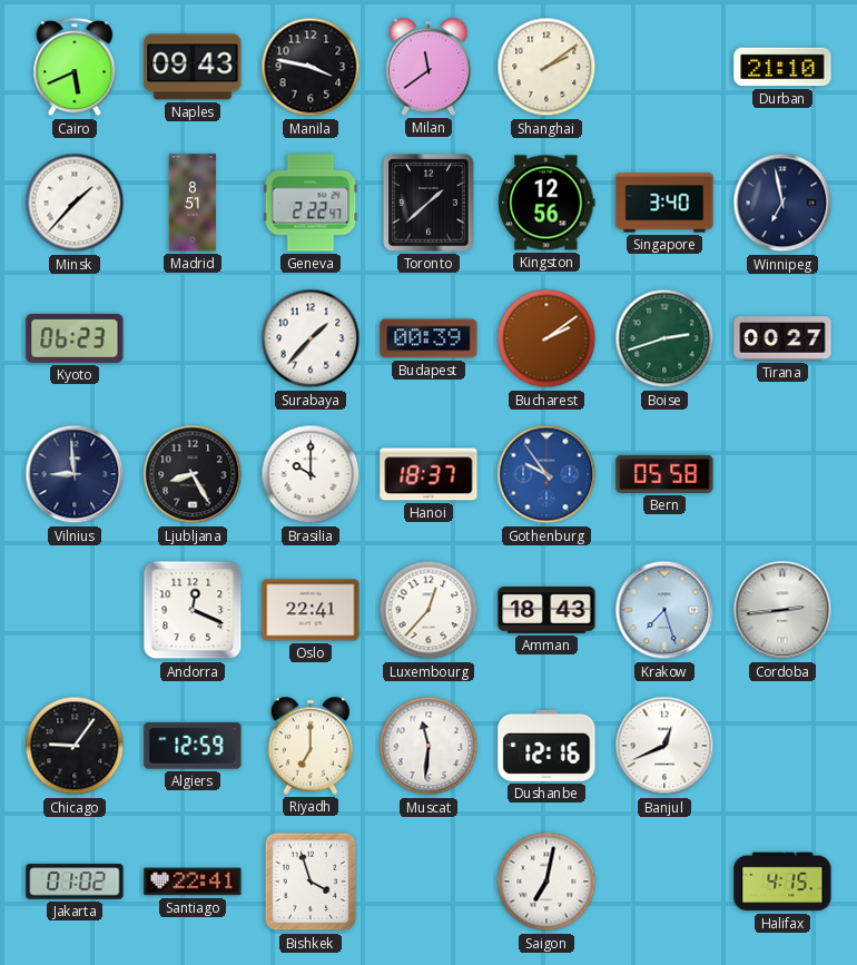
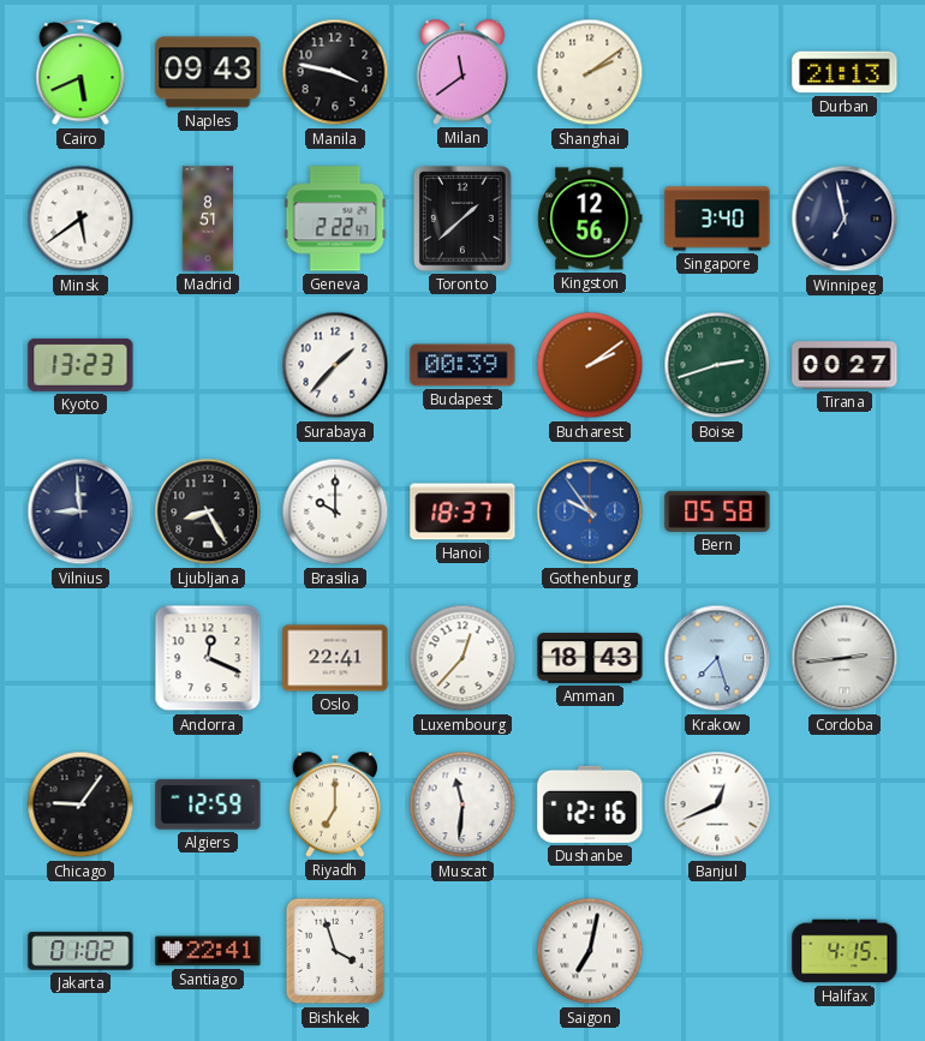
Durban: 21:10 -> 21:13 (845, 72)
Minsk: 1:37 -> 5:39 (80, 219)
Kyoto: 06:23 -> 13:23 (80, 365)
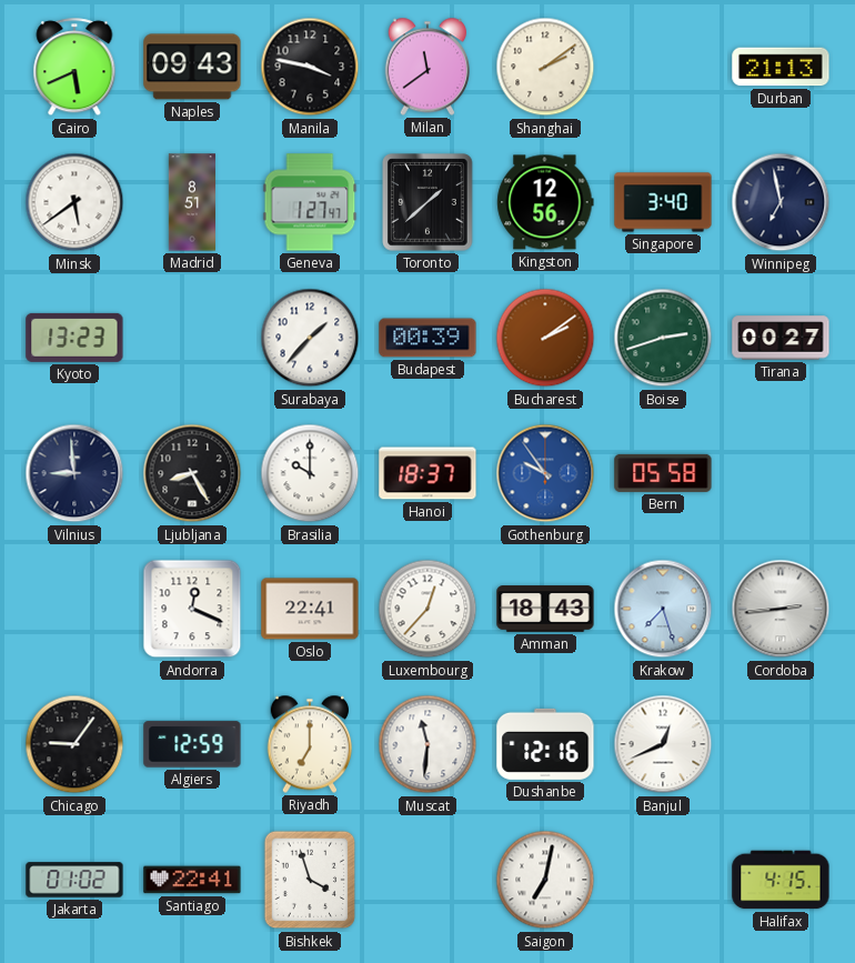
Geneva: 2:22 -> 1:27 (310, 202)
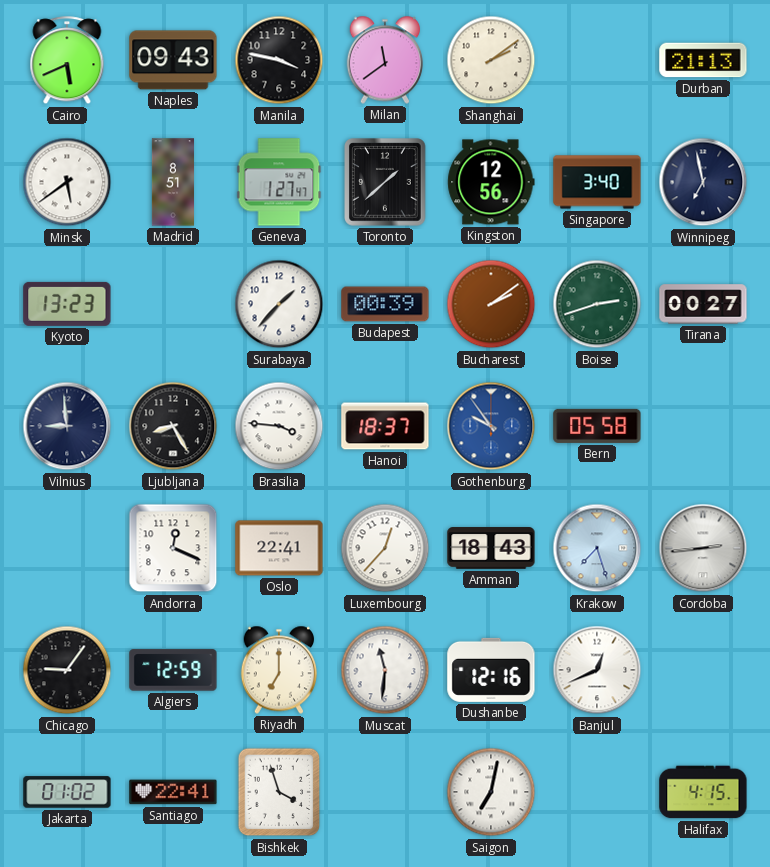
Brasilia: 10:00 -> 3:46 (279, 426)
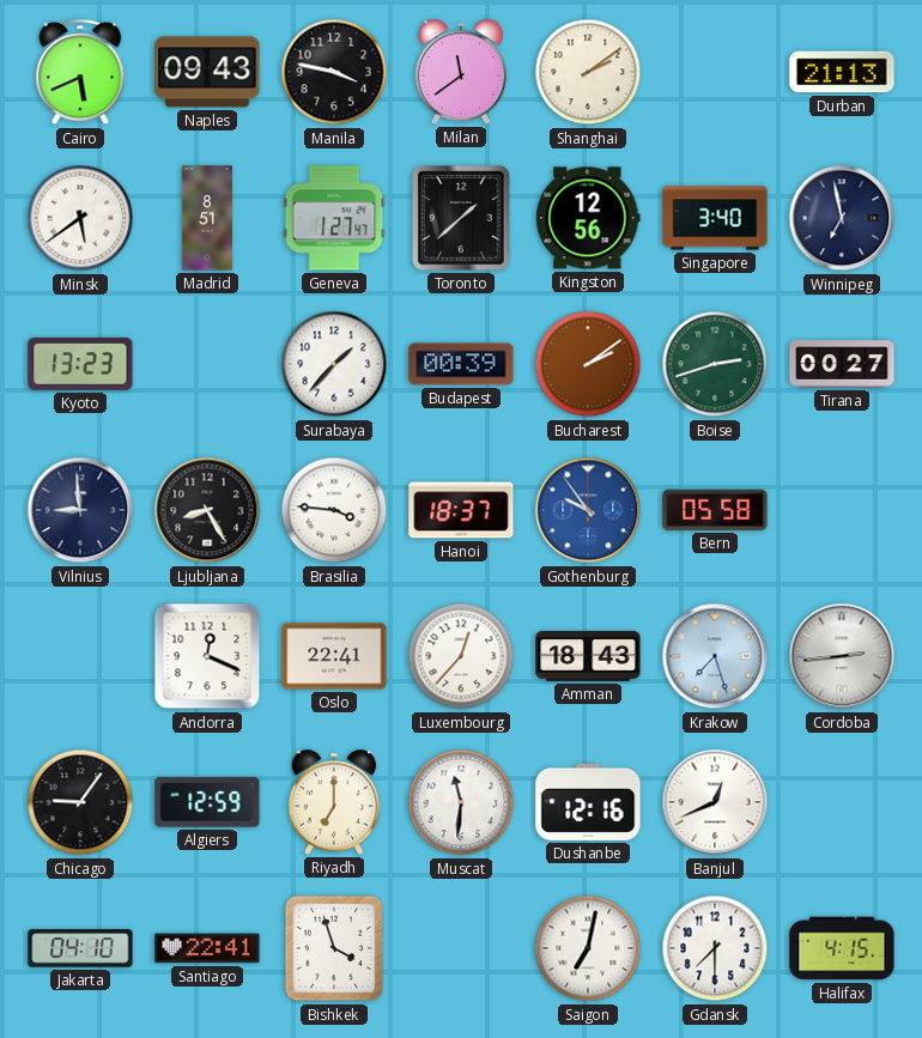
Jakarta: 01:02 -> 04:10 (80, 948)
Gdansk: none -> 7:30 (715, 948)
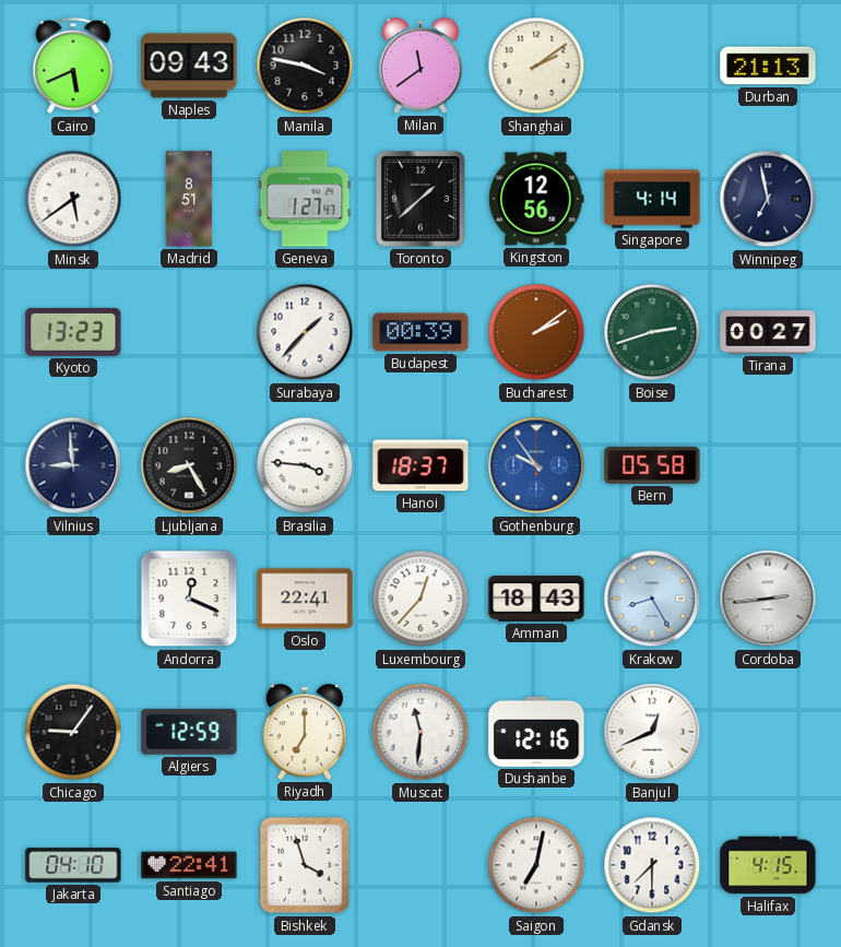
Singapore: 3:40 -> 4:14 (652, 199)
Krakow: 7:27 -> 8:25 (652, 599)
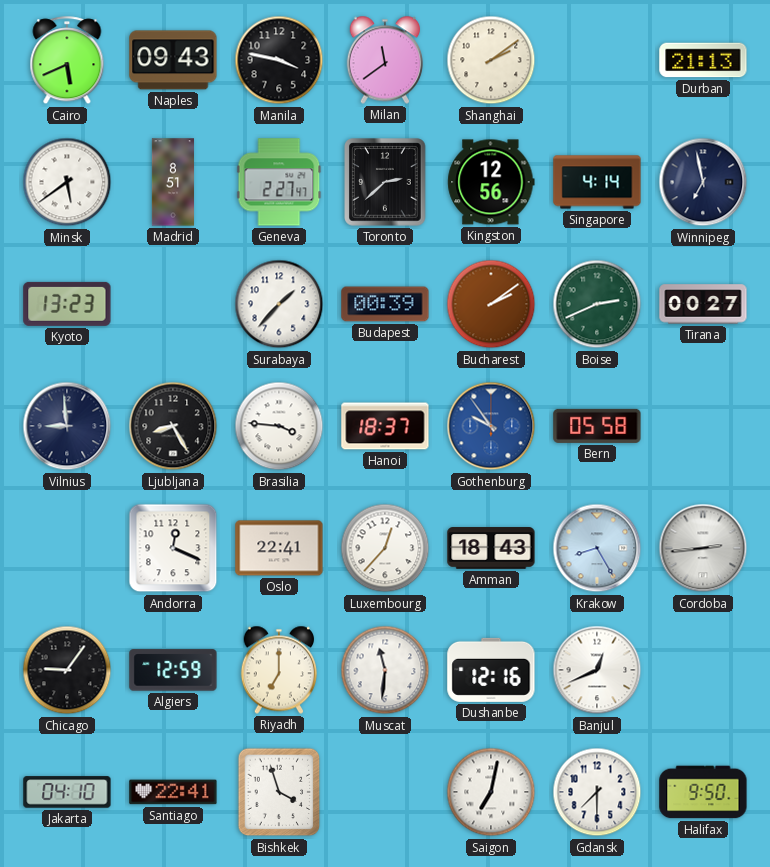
Geneva: 1:27 -> 2:27 (279, 182)
Toronto: 1:38 -> 2:38 (385, 182)
Boise: 2:42 -> 2:41 (597, 304)
Halifax: 4:15 -> 9:50 (703, 792)
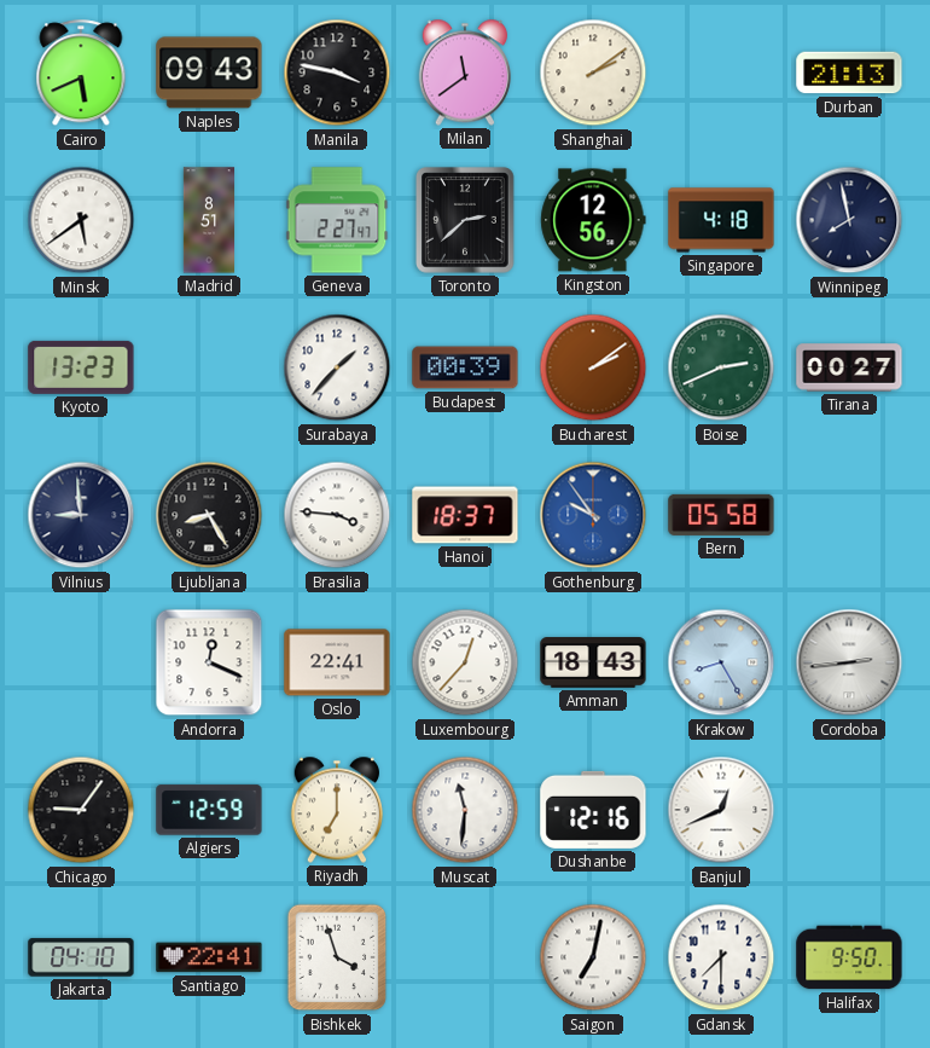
Singapore: 4:14 -> 4:18 (721, 220)
Winnipeg: 6:58 -> 7:58 (849, 220)
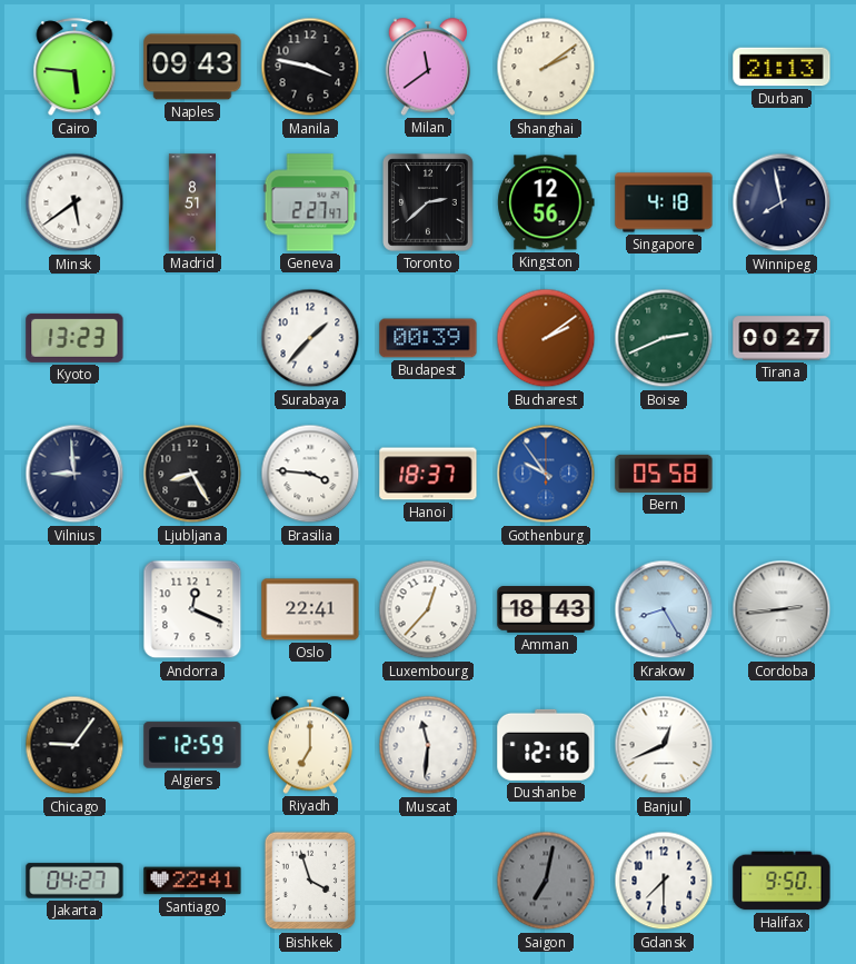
Cairo: 5:41 -> 5:46 (74, 68)
Jakarta: 04:10 -> 04:27 (74, 881)
Saigon dial: white -> grey (546, 881)
